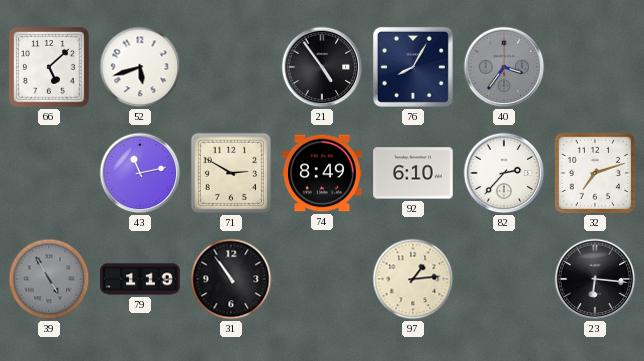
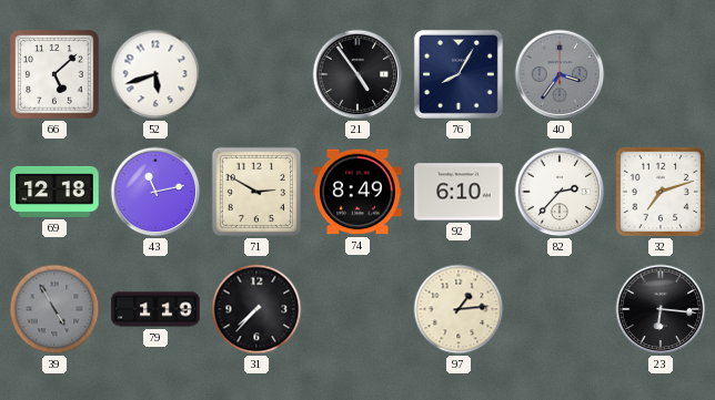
69: none -> 12:18 (54, 192)
31: 10:54 -> 7:37 (256, 309)
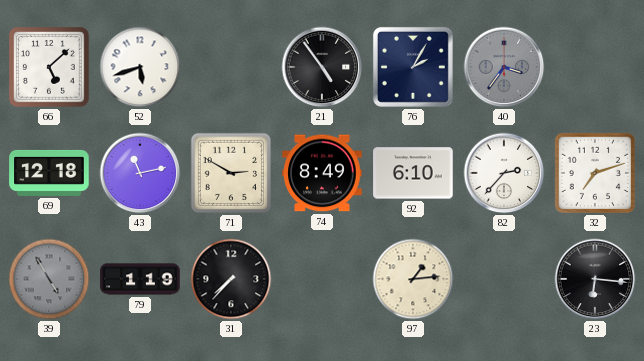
76: 8:05 -> 2:05 (413, 67)
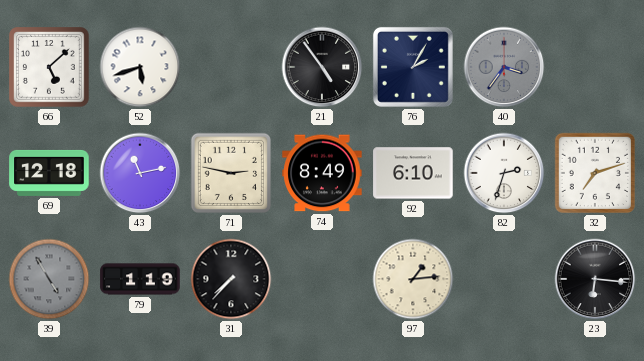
71: 2:50 -> 2:47 (231, 173)
82: 2:37 -> 2:33 (504, 173)
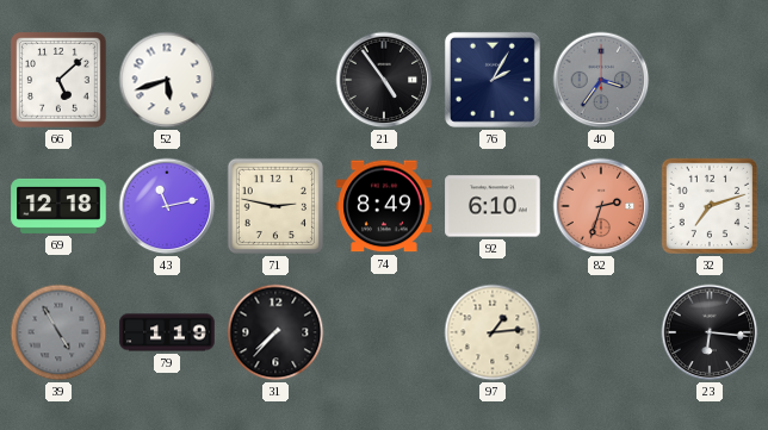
82 dial: white -> salmon (601, 206)
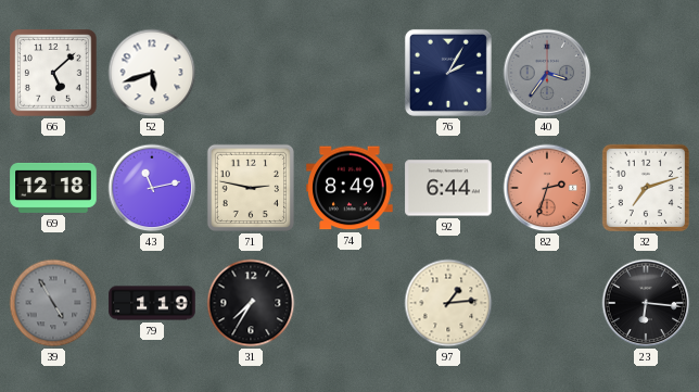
21: 4:54 -> none (384, 80)
92: 6:10 -> 6:44 (448, 188)
31: 7:37 -> 7:35 (251, 303)
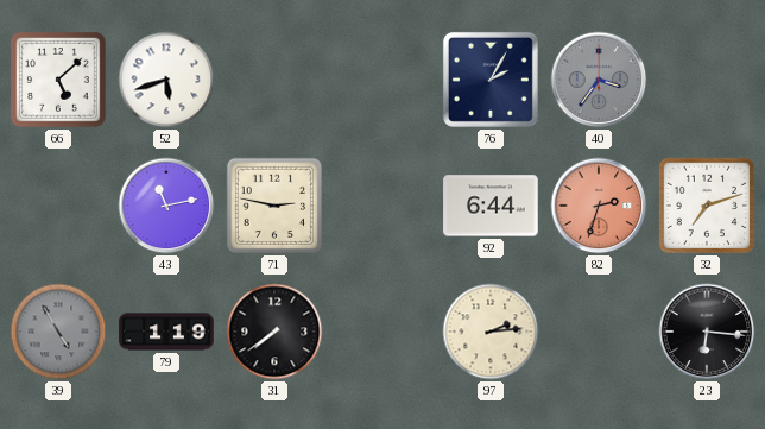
69: 12:18 -> none (53, 188)
74: 8:49 -> none (349, 188)
31: 7:35 -> 7:39 (274, 332)
97: 1:14 -> 2:14 (491, 332)
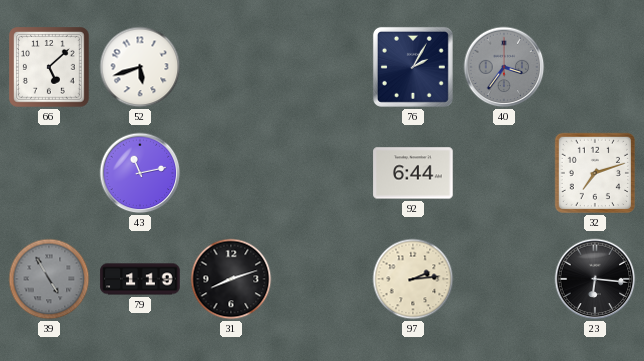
71: 2:47 -> none (274, 206)
82: 2:33 -> none (599, 206)
31: 7:39 -> 8:12 (231, 279)
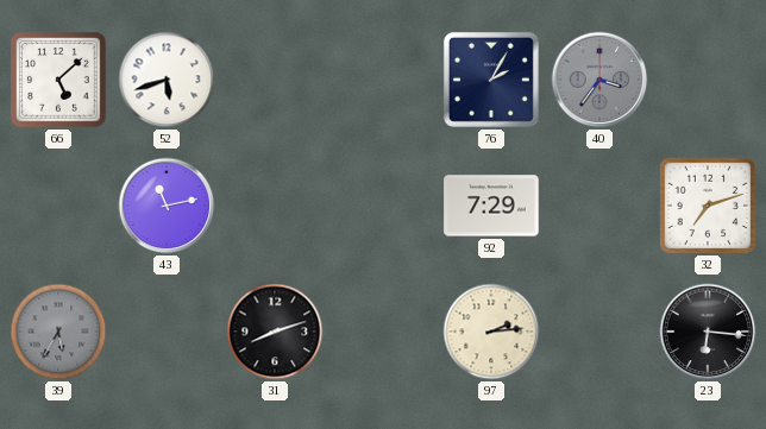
92: 6:44 -> 7:29 (491, 206)
39: 4:55 -> 5:35 (58, 332)
79: 1:19 -> none (140, 279)
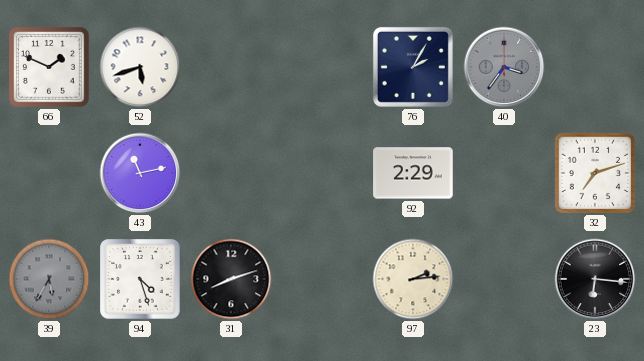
66: 5:08 -> 1:49 (49, 67)
92: 7:29 -> 2:29 (413, 173)
94: none -> 4:27 (140, 279)
